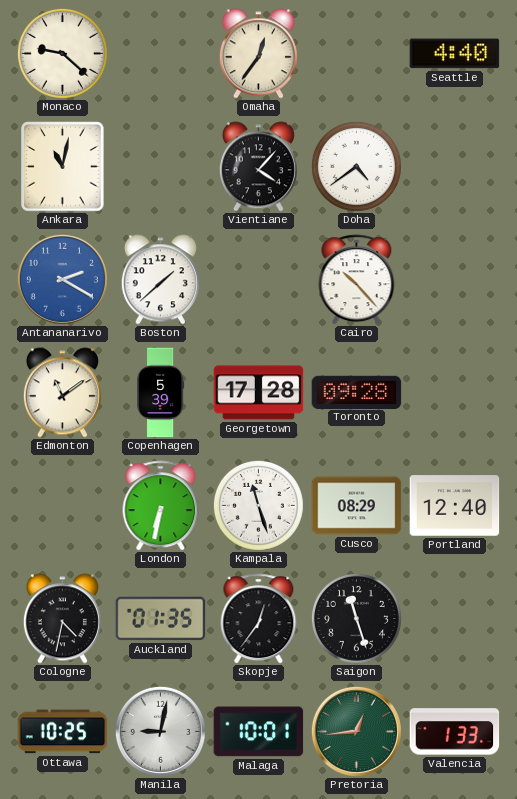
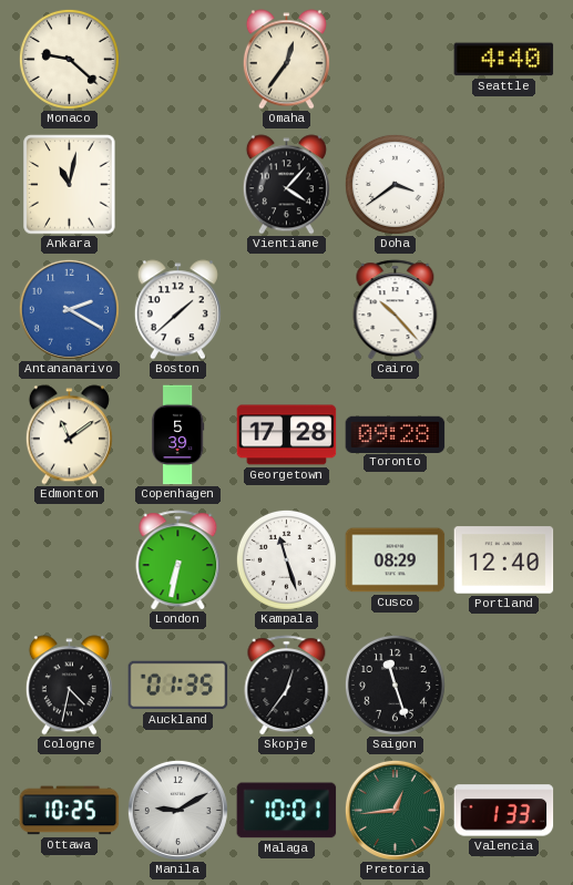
Doha: 4:39 -> 3:39 (395, 184)
Manila: 9:02 -> 9:10 (177, 810)
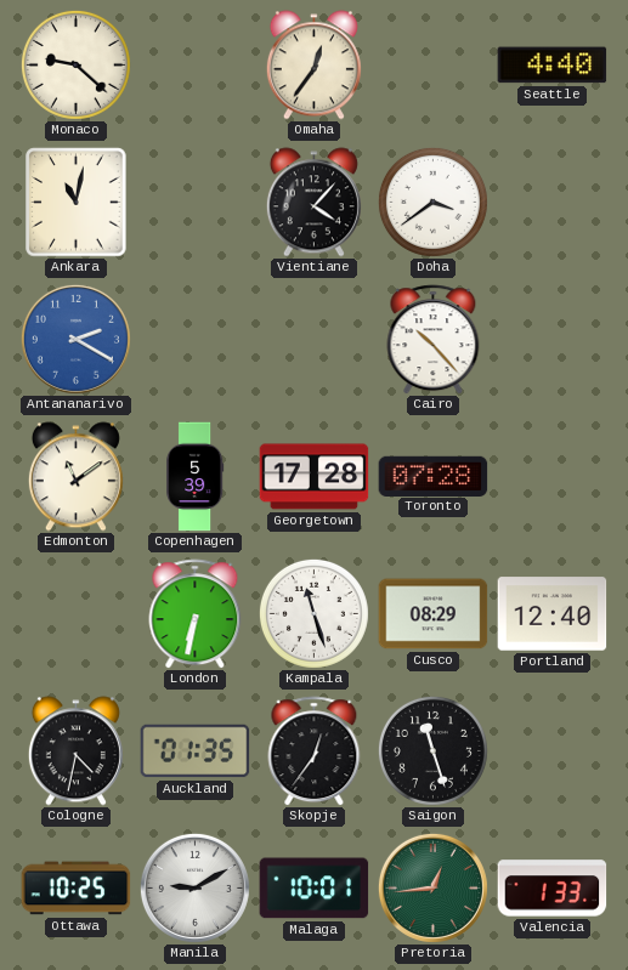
Boston: 1:38 -> none (177, 310)
Toronto: 09:28 -> 07:28 (434, 476)
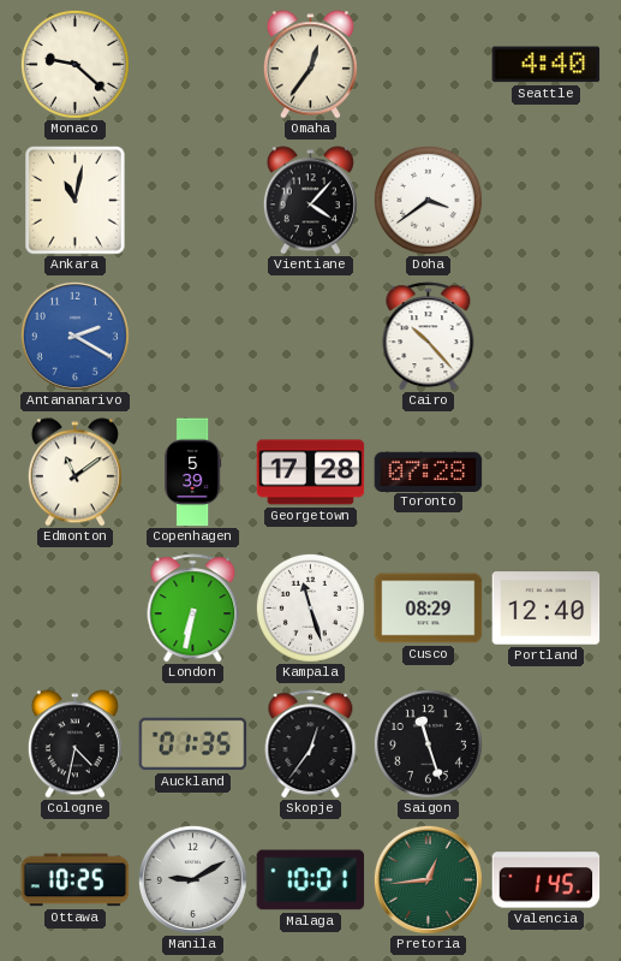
Valencia: 1:33 -> 1:45 (547, 880)
